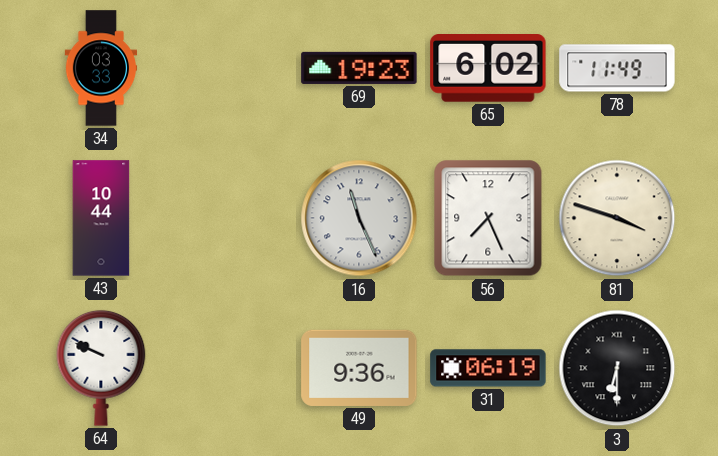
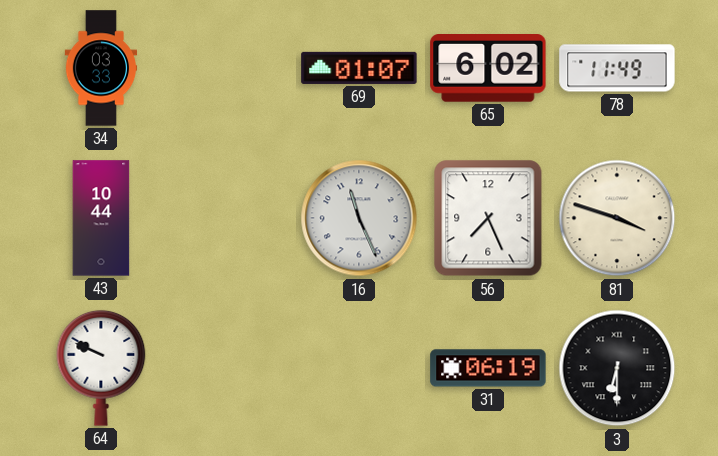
69: 19:23 -> 01:07 (359, 68)
49: 9:36 -> none (359, 368)
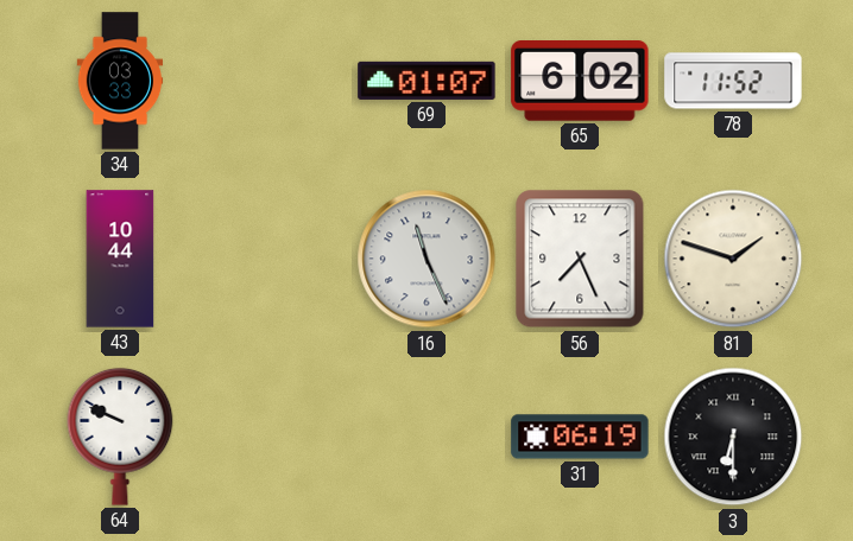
78: 11:49 -> 11:52 (733, 81)
81: 3:48 -> 1:48 (733, 259)
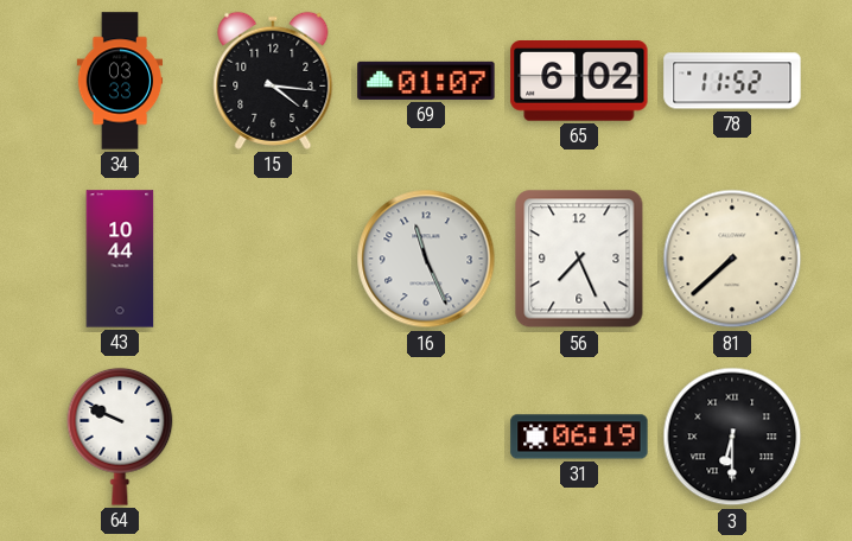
15: none -> 4:16 (273, 81)
81: 1:48 -> 7:38 (732, 259)
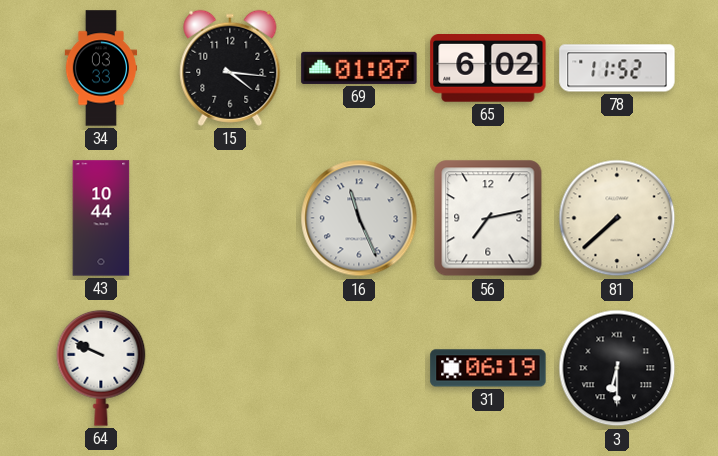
56: 7:26 -> 7:13 (488, 218)
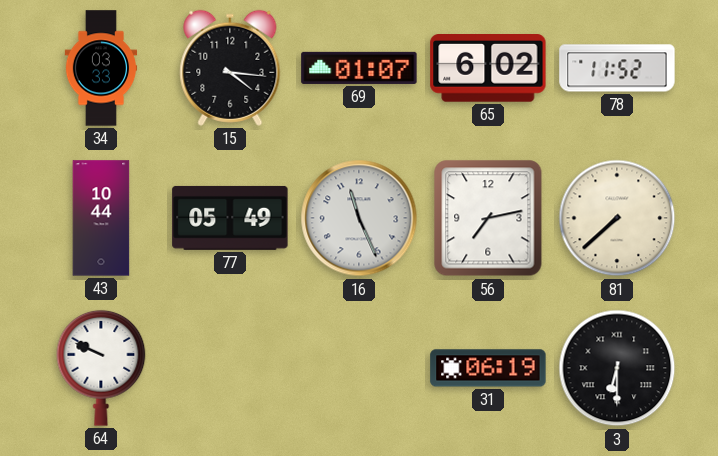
77: none -> 05:49 (230, 218)
